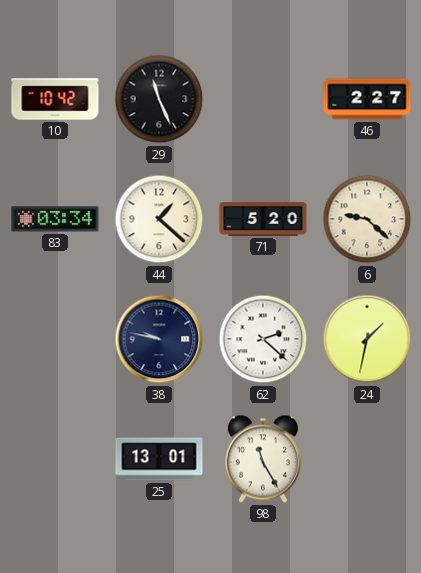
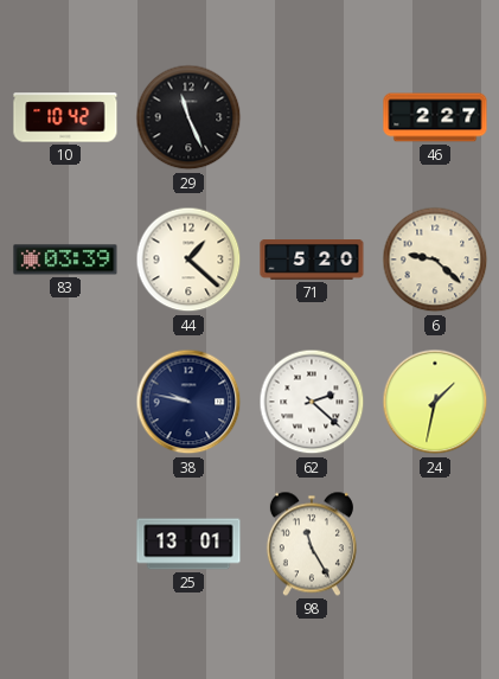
83: 03:34 -> 03:39 (65, 260)
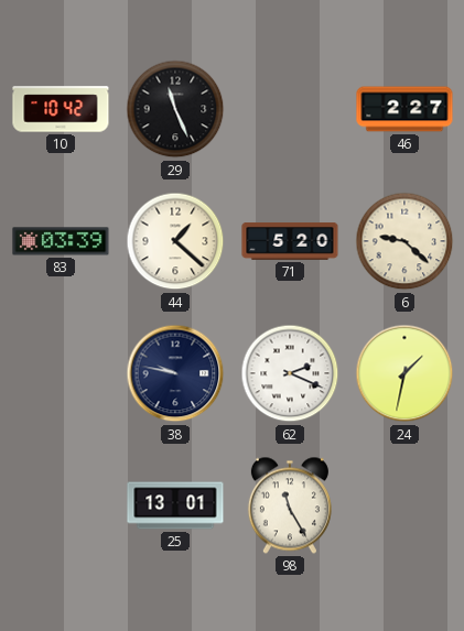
62: 2:22 -> 2:19 (290, 373)
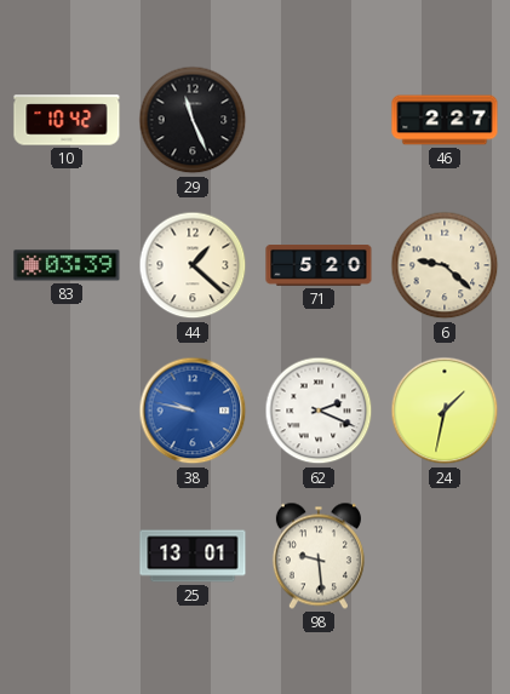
38 dial: navy -> blue (193, 411)
98: 11:25 -> 9:29 (319, 556)
